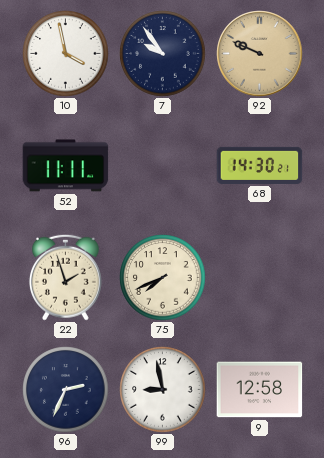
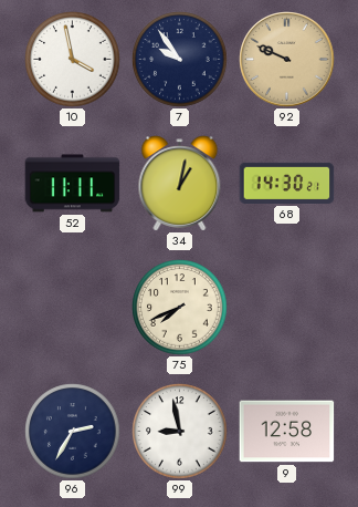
34: none -> 1:02 (180, 184)
22: 1:57 -> none (65, 277)
96: 2:34 -> 2:35 (73, 432)
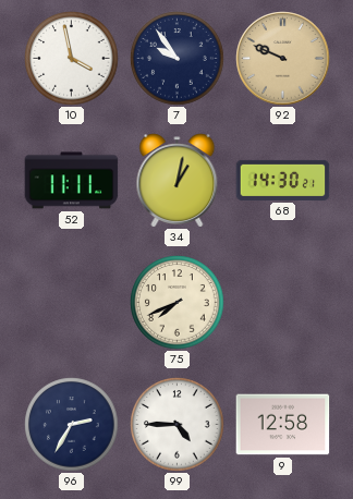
99: 8:58 -> 4:45 (178, 425)
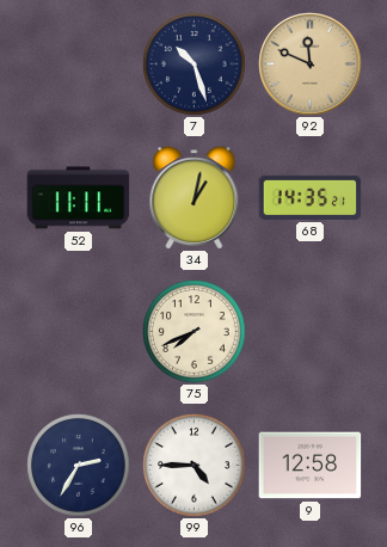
10: 3:58 -> none (72, 59)
7: 9:54 -> 10:27 (195, 64)
92: 9:49 -> 11:49 (311, 64)
68: 14:30 -> 14:35 (311, 197)
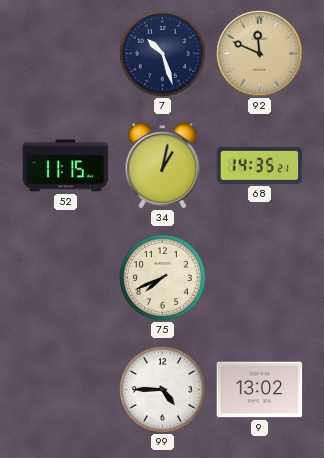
52: 11:11 -> 11:15 (66, 166)
96: 2:35 -> none (79, 466)
9: 12:58 -> 13:02 (260, 390)
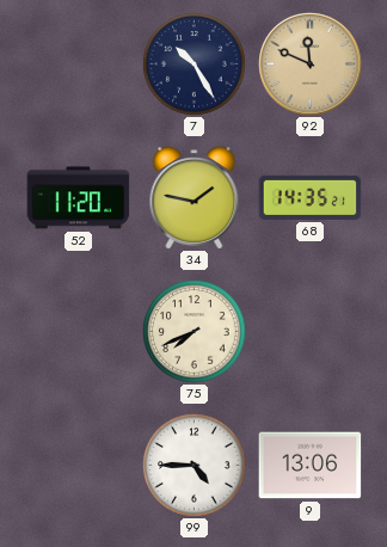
7: 10:27 -> 10:25 (195, 64)
52: 11:15 -> 11:20 (79, 198)
34: 1:02 -> 1:47 (195, 198)
9: 13:02 -> 13:06 (311, 466)
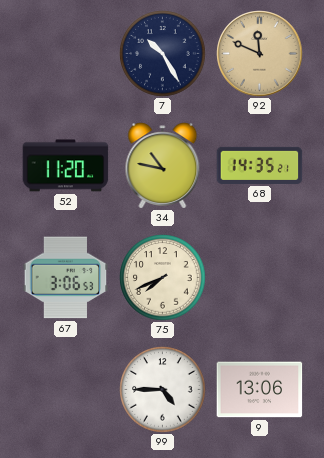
34: 1:47 -> 10:47 (163, 166)
67: none -> 3:06 (66, 278)
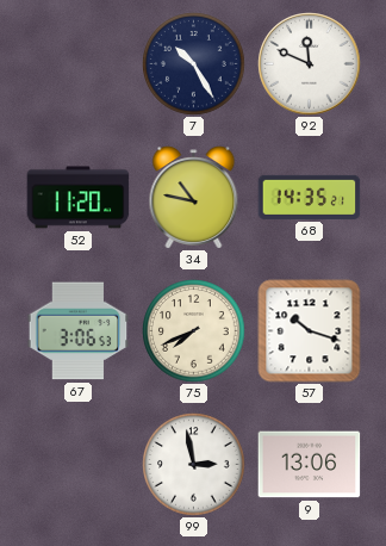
92 dial: champagne -> white (310, 64)
57: none -> 10:18 (310, 331)
99: 4:45 -> 2:58 (194, 465)
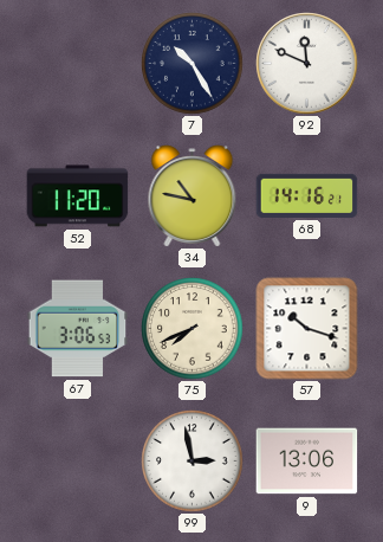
68: 14:35 -> 14:16 (307, 195)
